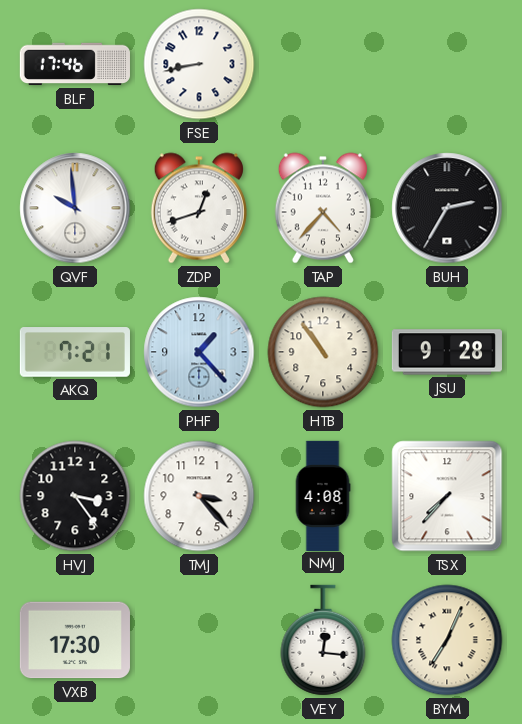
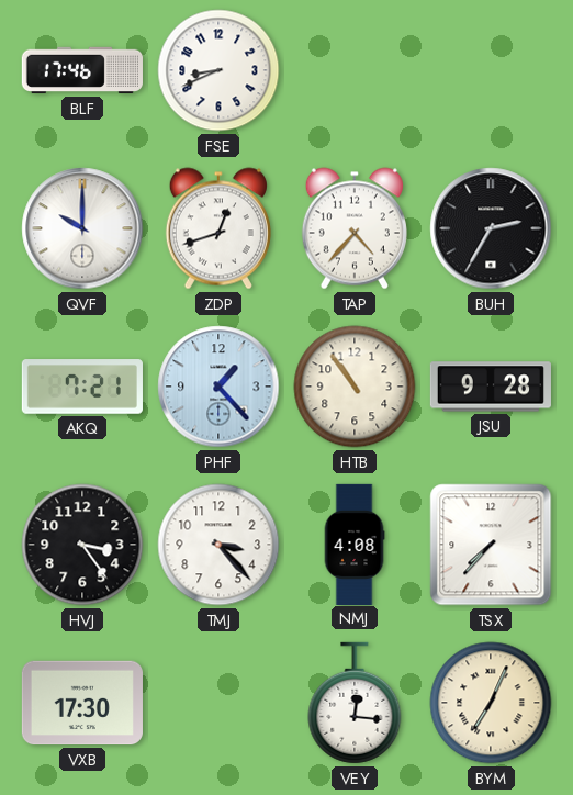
FSE: 8:43 -> 8:41 (218, 70)
QVF: 9:59 -> 10:00 (82, 228)
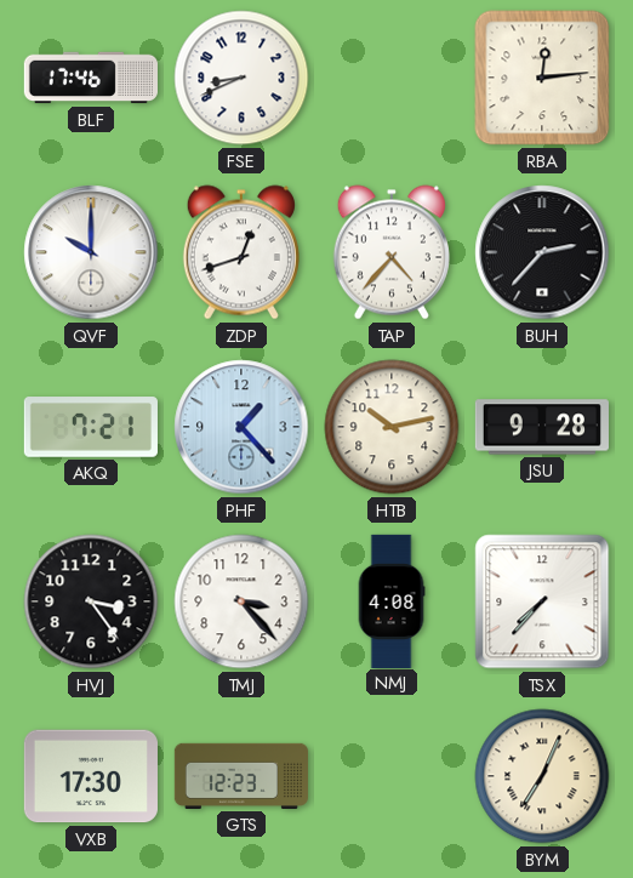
RBA: none -> 12:14 (542, 78)
BUH: 2:35 -> 2:37 (542, 252)
HTB: 10:54 -> 10:13 (392, 427)
GTS: none -> 12:23 (241, 776)
VEY: 12:16 -> none (355, 703)
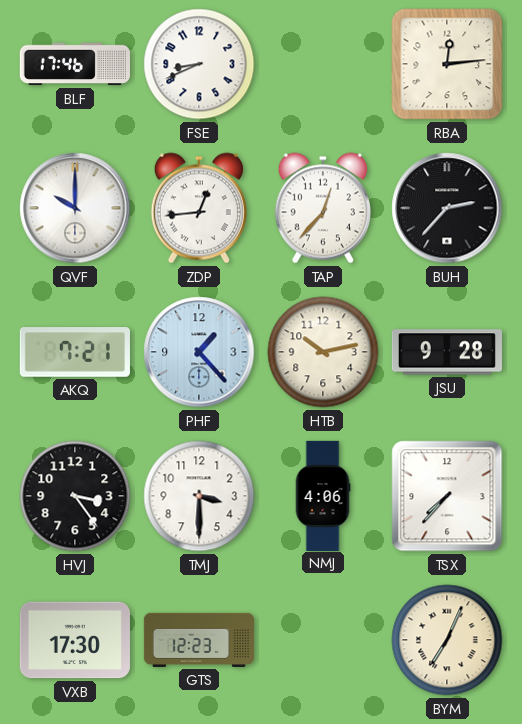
ZDP: 12:42 -> 12:44 (199, 208)
TAP: 4:37 -> 12:37 (323, 208)
TMJ: 3:23 -> 3:30 (199, 496)
NMJ: 4:08 -> 4:06 (323, 495)
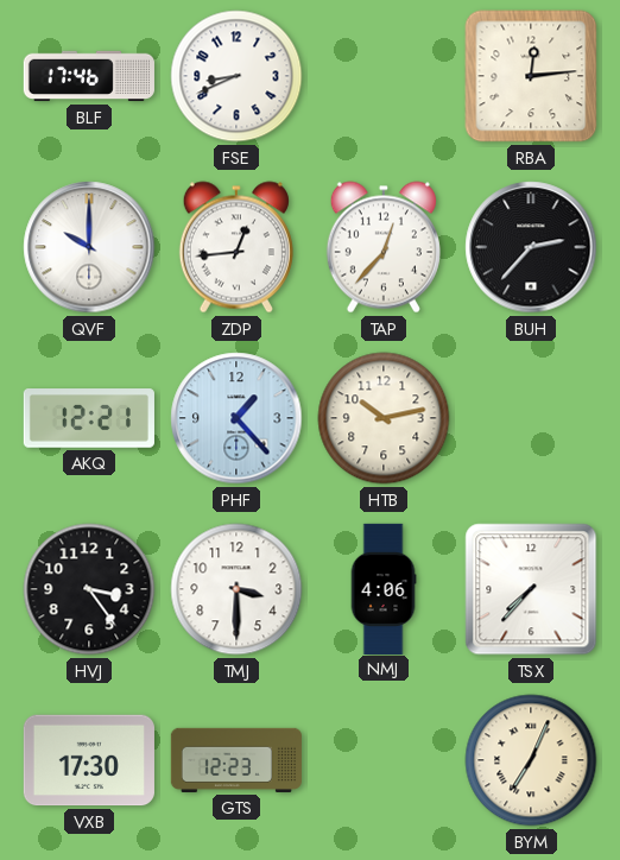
AKQ: 7:21 -> 12:21 (89, 418)
JSU: 9:28 -> none (447, 352)
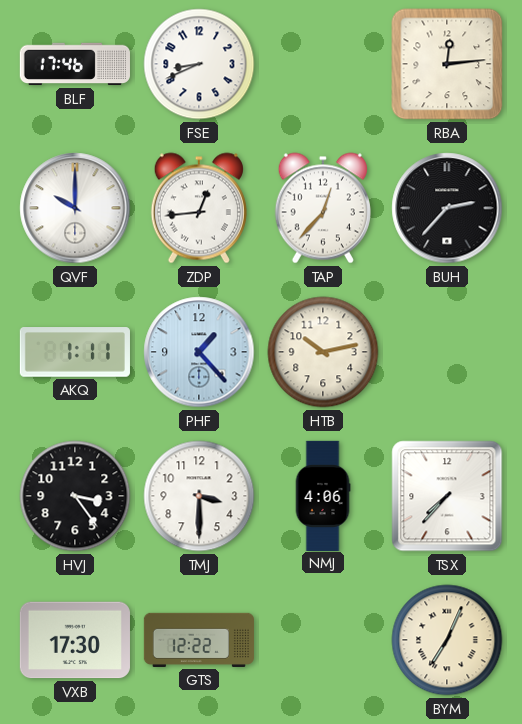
AKQ: 12:21 -> 1:11 (75, 352)
GTS: 12:23 -> 12:22 (199, 640)
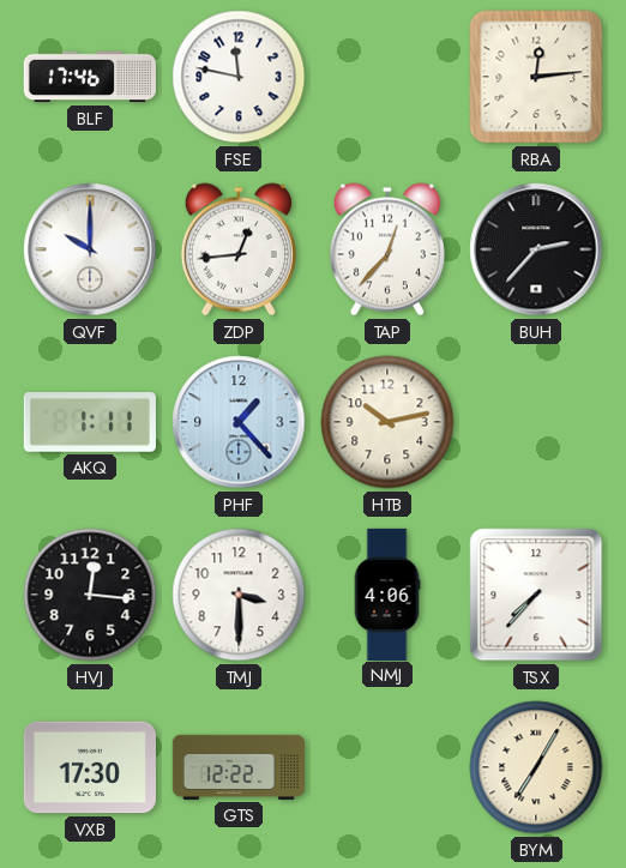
FSE: 8:41 -> 11:47 (239, 77)
HVJ: 3:24 -> 12:16 (90, 595)
BYM: 7:04 -> 7:05 (536, 767)
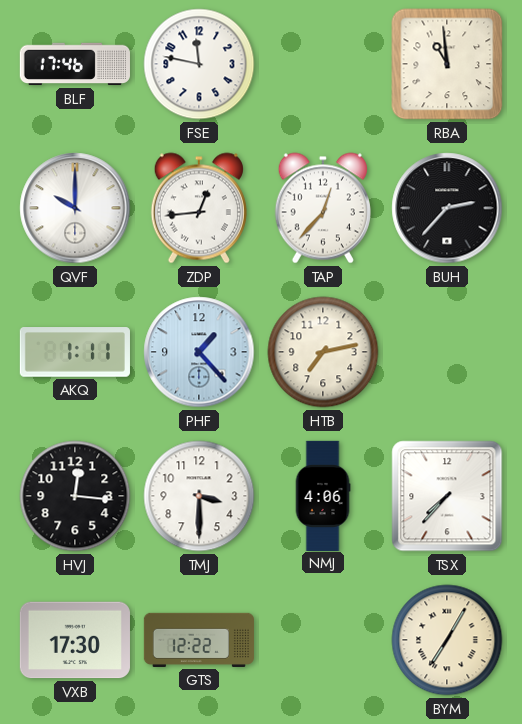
RBA: 12:14 -> 10:59 (447, 64)
HTB: 10:13 -> 7:13 (323, 352)
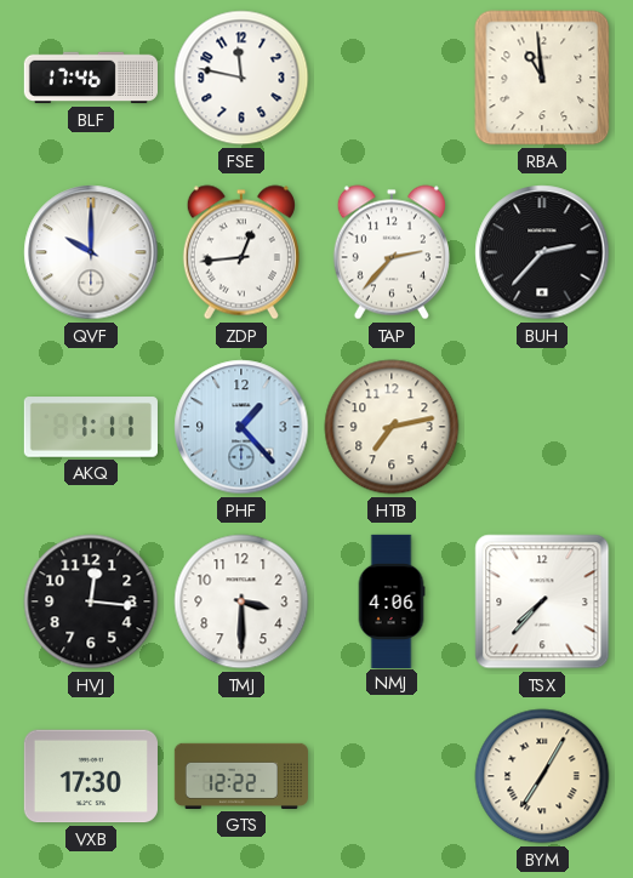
TAP: 12:37 -> 2:37 (392, 252)
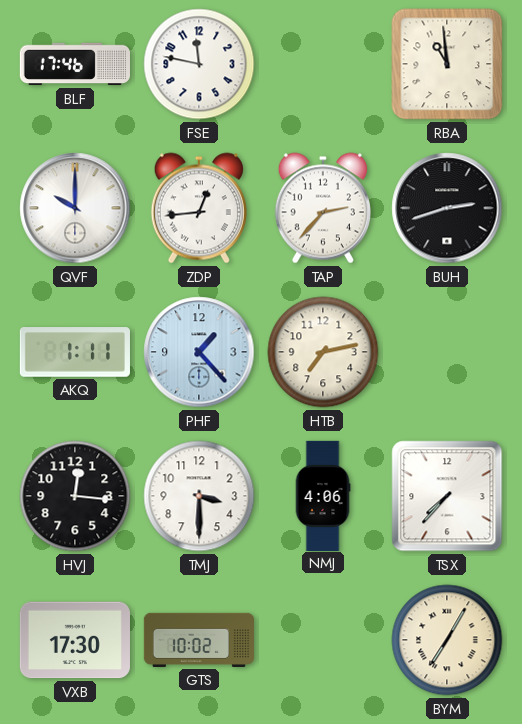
BUH: 2:37 -> 2:42 (447, 208)
GTS: 12:22 -> 10:02 (199, 640)
